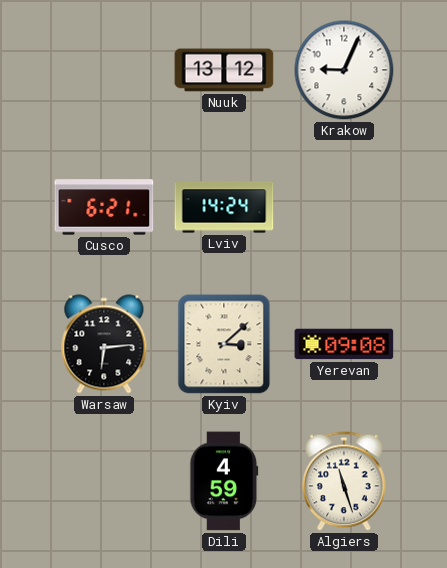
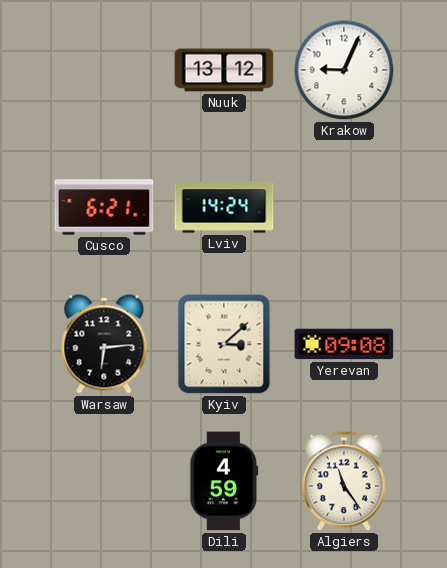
Algiers: 11:27 -> 11:24 (345, 481)
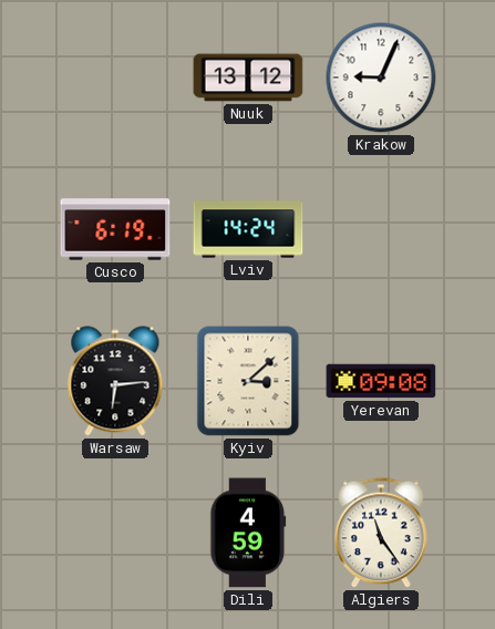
Cusco: 6:21 -> 6:19 (115, 229)
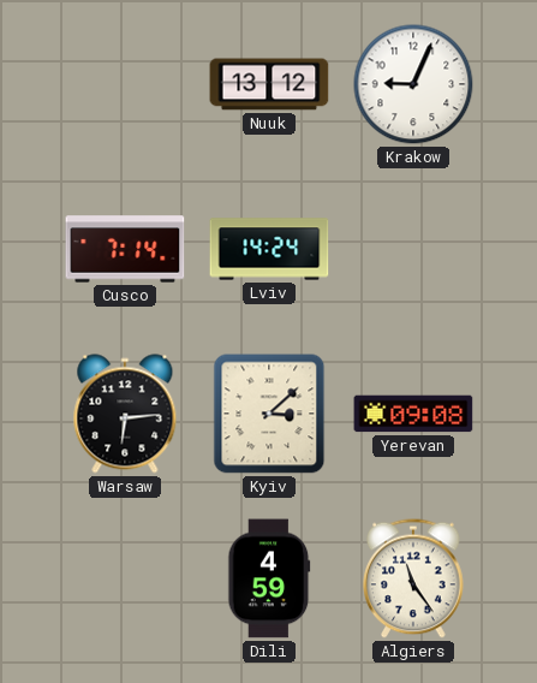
Cusco: 6:19 -> 7:14 (125, 249)
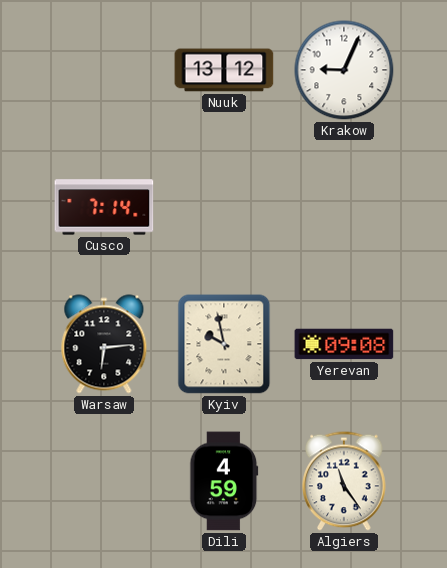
Lviv: 14:24 -> none (269, 249)
Kyiv: 3:08 -> 9:58 (224, 344)
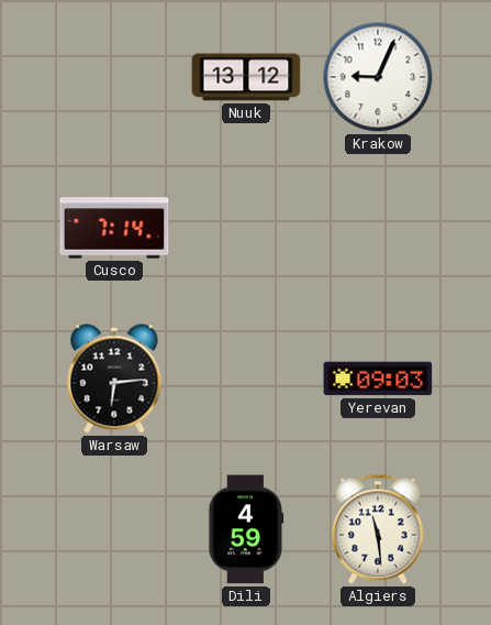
Kyiv: 9:58 -> none (224, 344)
Yerevan: 09:08 -> 09:03 (378, 379)
Algiers: 11:24 -> 11:29 (379, 529)
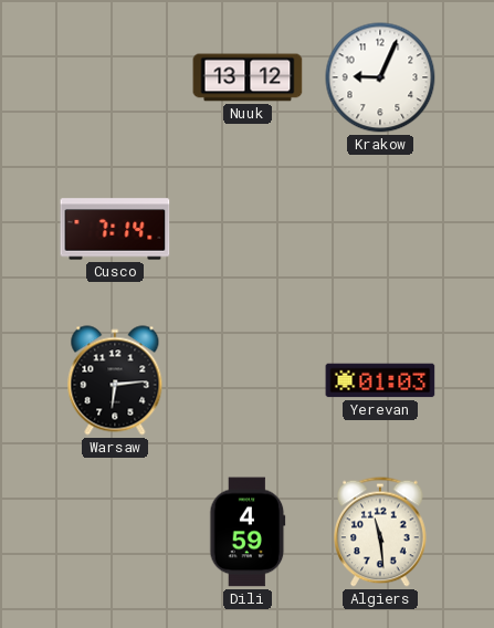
Yerevan: 09:03 -> 01:03 (380, 380)
